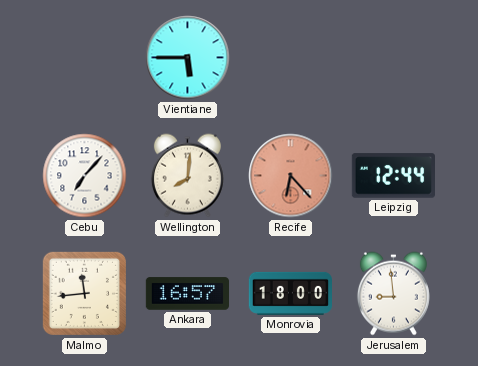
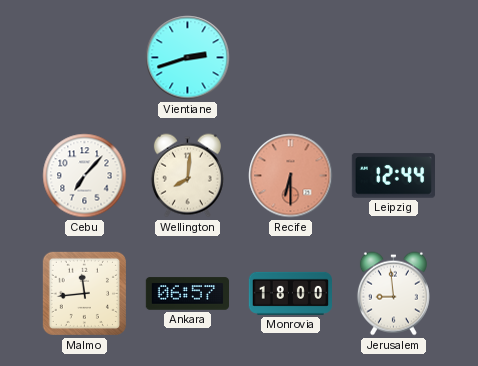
Vientiane: 5:45 -> 2:42 (188, 58)
Recife: 6:23 -> 6:30 (291, 176)
Ankara: 16:57 -> 06:57 (187, 294)
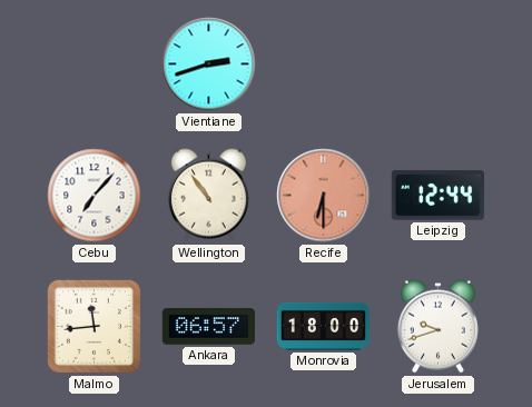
Wellington: 8:01 -> 10:54 (208, 196)
Jerusalem: 8:59 -> 9:42 (437, 327)
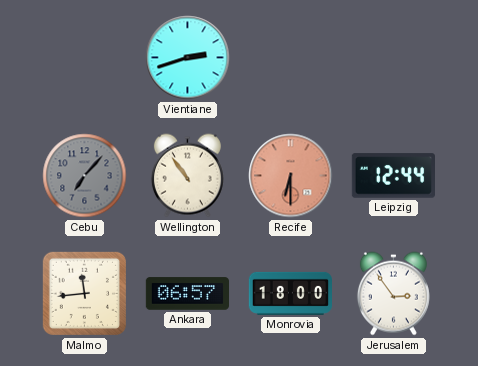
Cebu dial: white -> grey (85, 176)
Jerusalem: 9:42 -> 2:54 (393, 294)
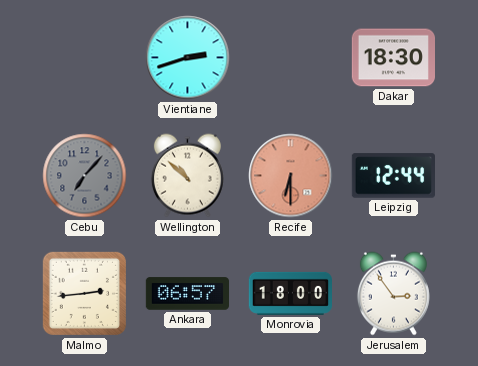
Dakar: none -> 18:30 (393, 58)
Wellington: 10:54 -> 10:52 (187, 176)
Malmo: 11:44 -> 2:44 (84, 293)
